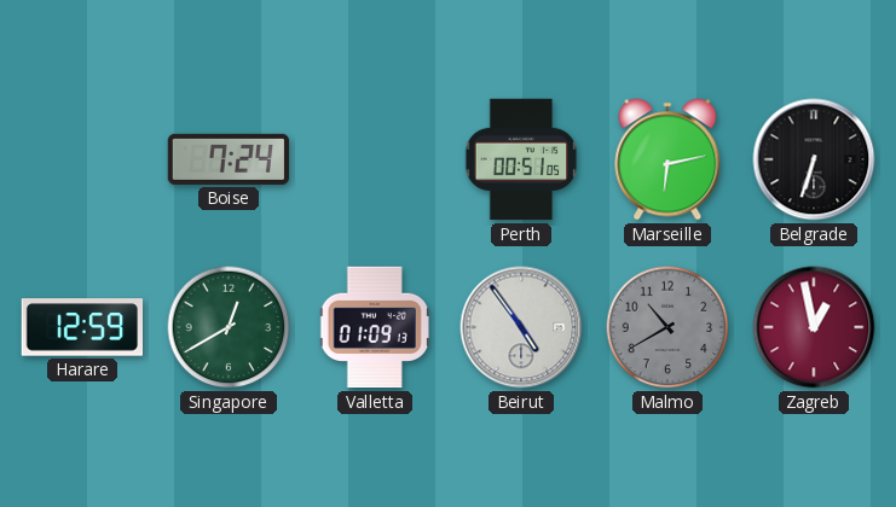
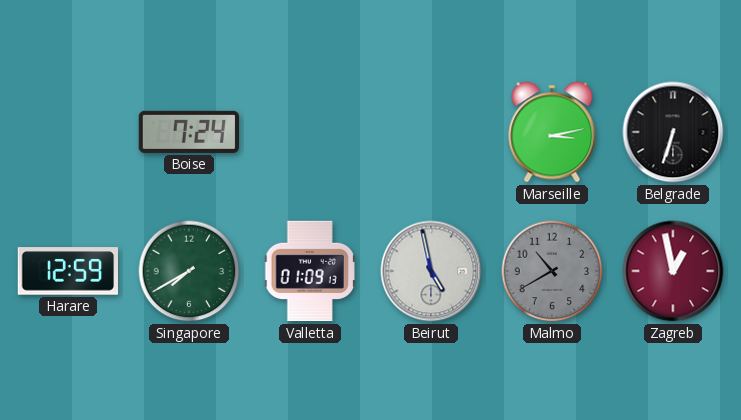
Perth: 00:51 -> none (521, 159)
Marseille: 6:13 -> 3:13 (552, 132)
Singapore: 12:40 -> 7:40 (189, 271)
Beirut: 4:54 -> 4:58 (431, 271)
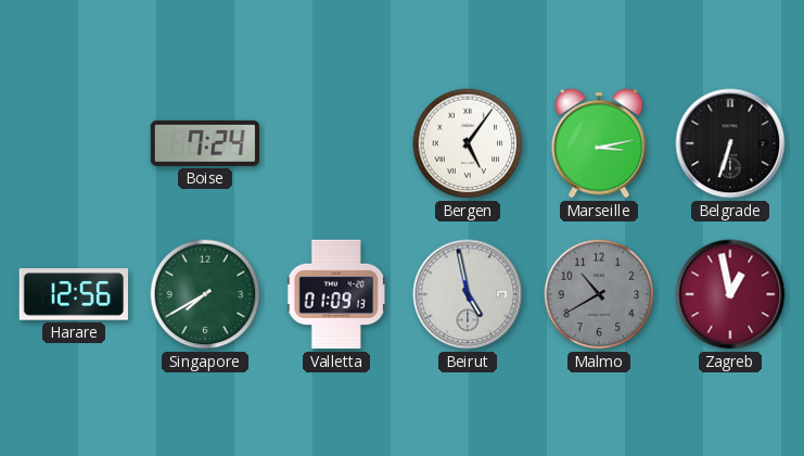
Bergen: none -> 5:06 (468, 143)
Harare: 12:59 -> 12:56 (73, 294)
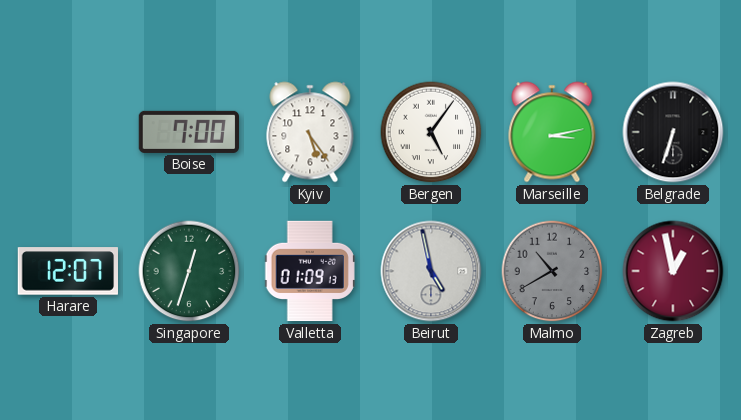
Boise: 7:24 -> 7:00 (189, 132)
Kyiv: none -> 5:24 (310, 132)
Harare: 12:56 -> 12:07 (67, 271)
Singapore: 7:40 -> 12:33 (189, 271)
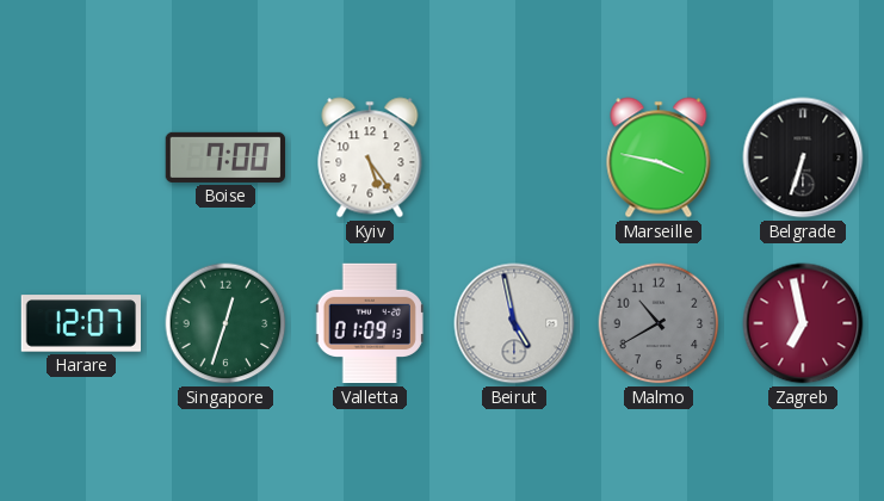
Bergen: 5:06 -> none (431, 132)
Marseille: 3:13 -> 3:47 (659, 157)
Zagreb: 12:58 -> 6:58 (803, 323)
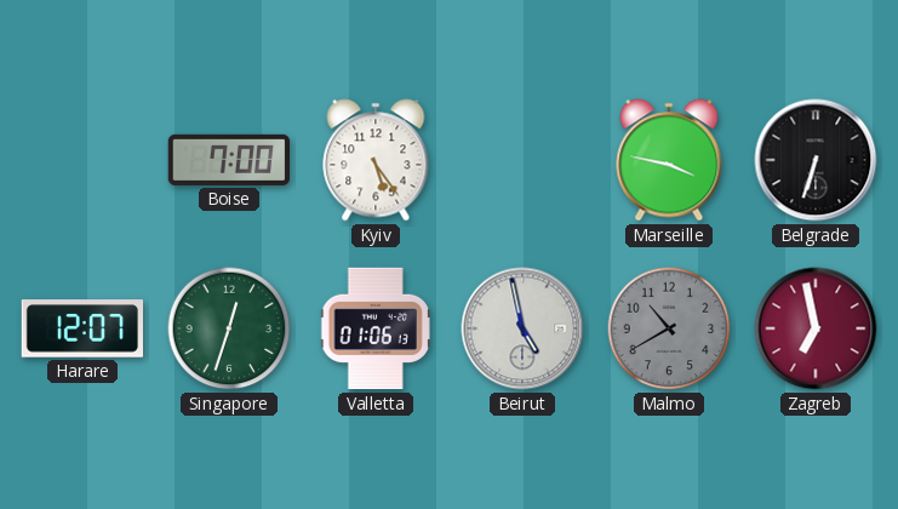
Valletta: 01:09 -> 01:06 (376, 328)
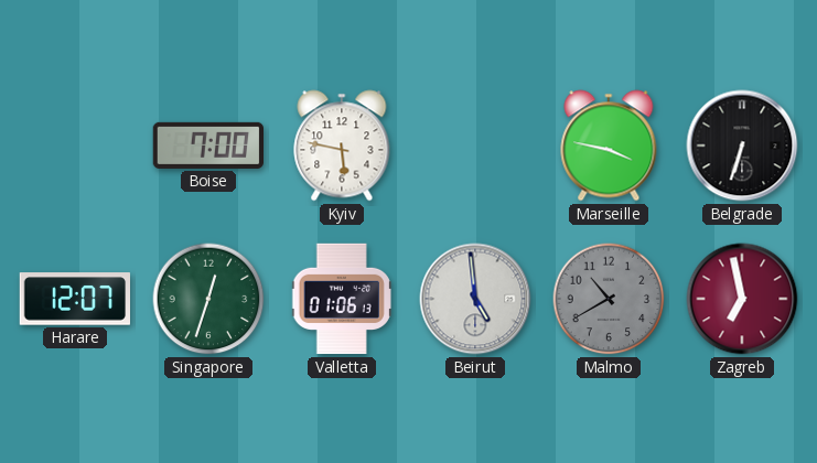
Kyiv: 5:24 -> 5:47 (342, 146)
Beirut: 4:58 -> 4:59 (475, 299)
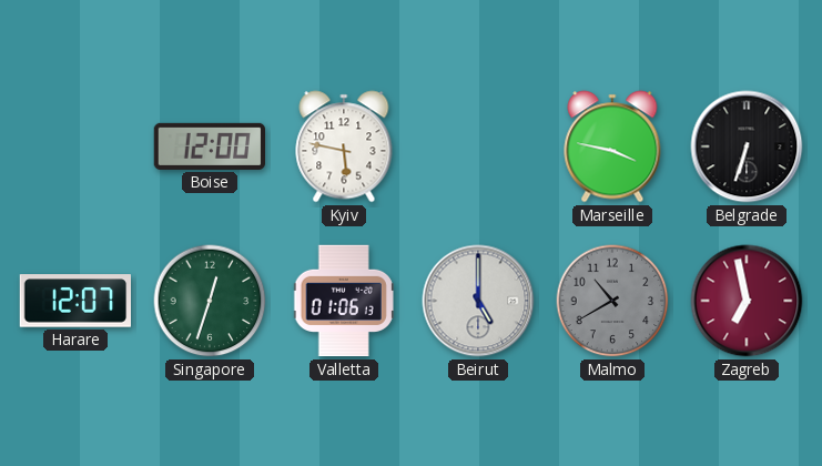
Boise: 7:00 -> 12:00 (210, 146)
Beirut: 4:59 -> 5:00 (478, 301)
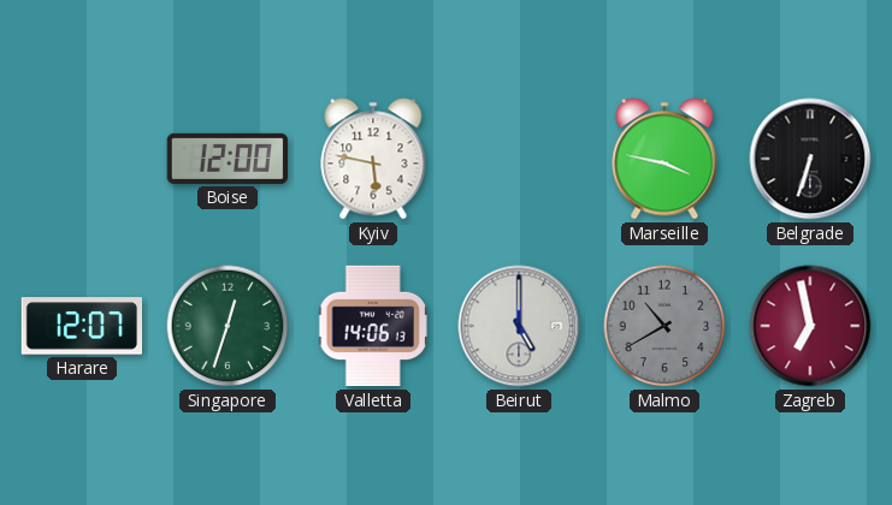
Valletta: 01:06 -> 14:06 (373, 326)
